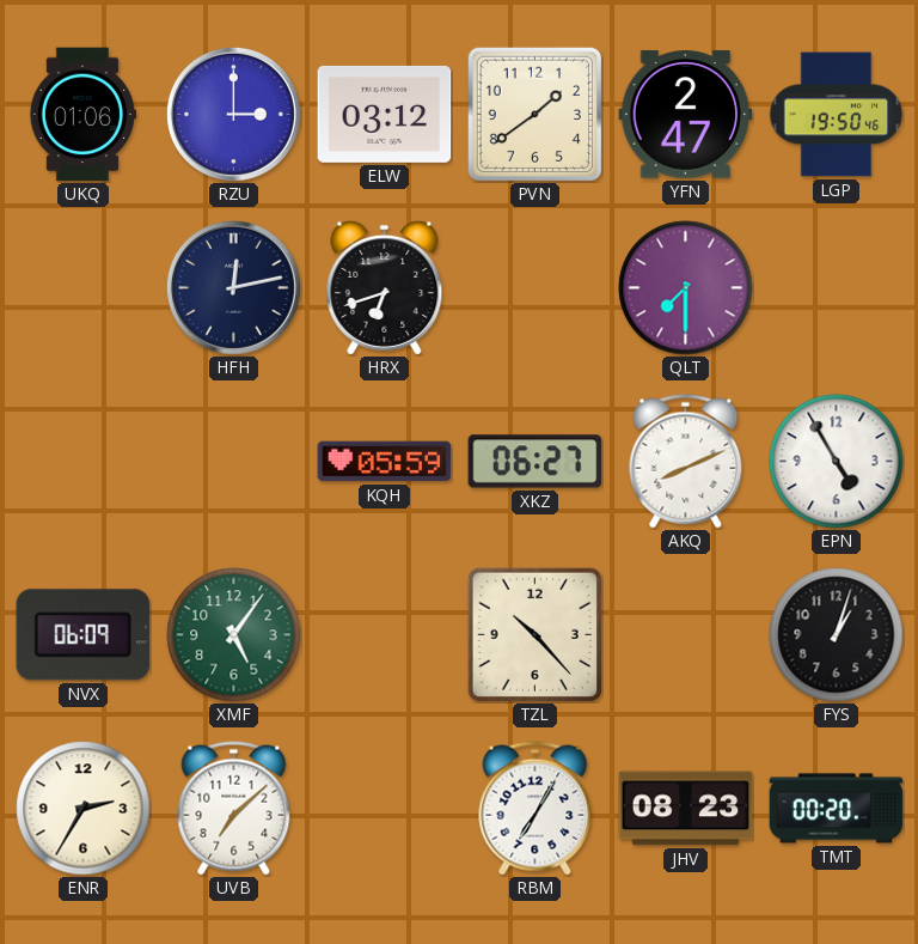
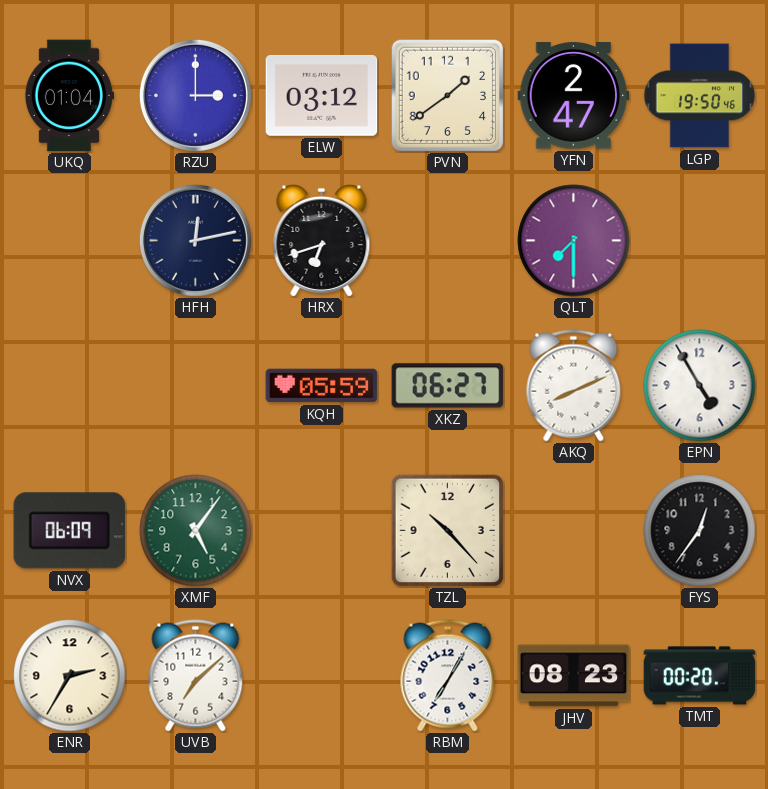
UKQ: 01:06 -> 01:04 (69, 96)
FYS: 1:03 -> 12:36 (700, 531)
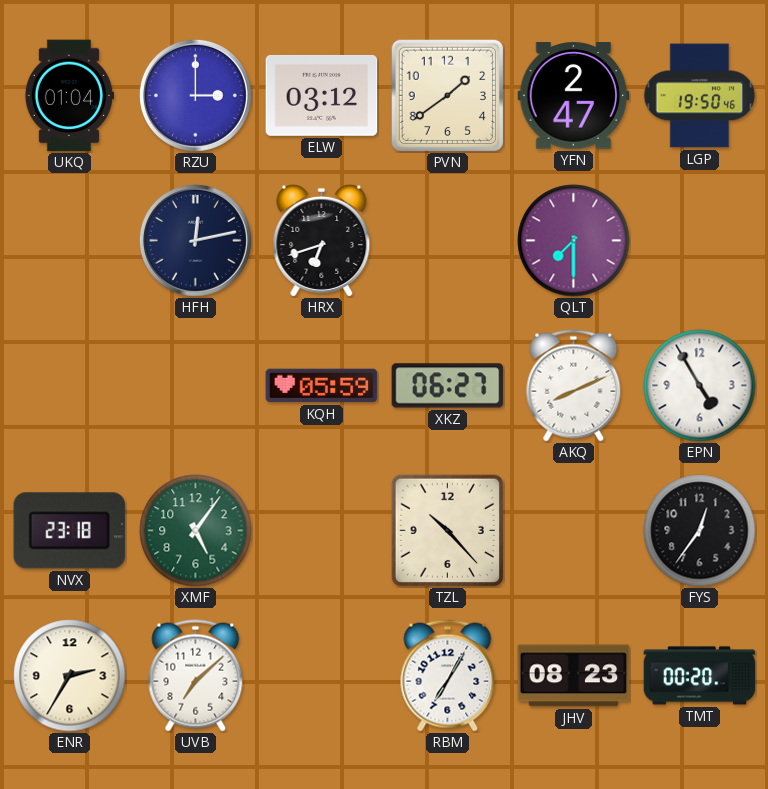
NVX: 06:09 -> 23:18 (70, 531)
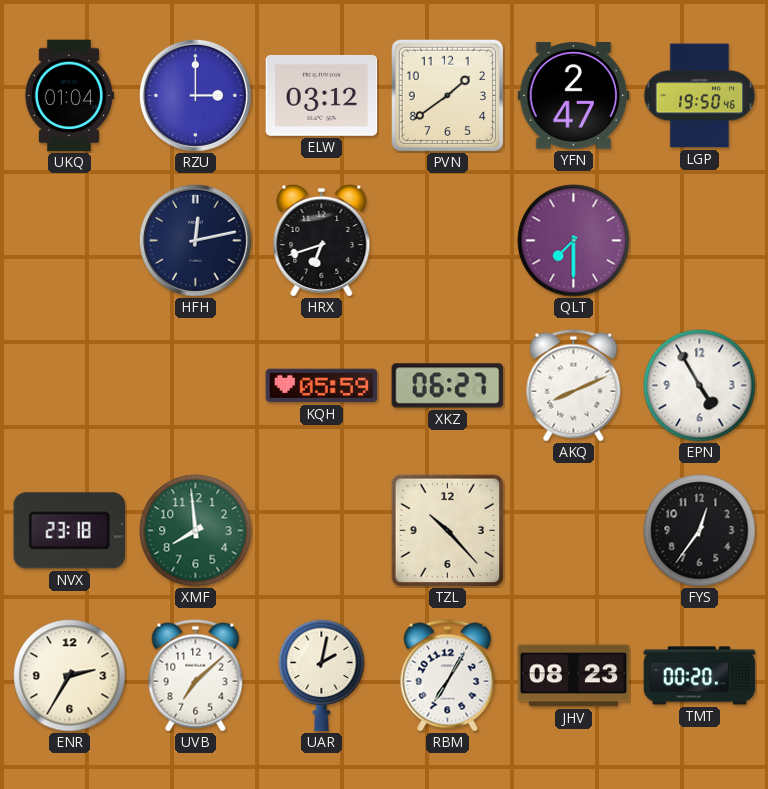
XMF: 5:06 -> 7:59 (196, 531)
UAR: none -> 2:02 (322, 675)
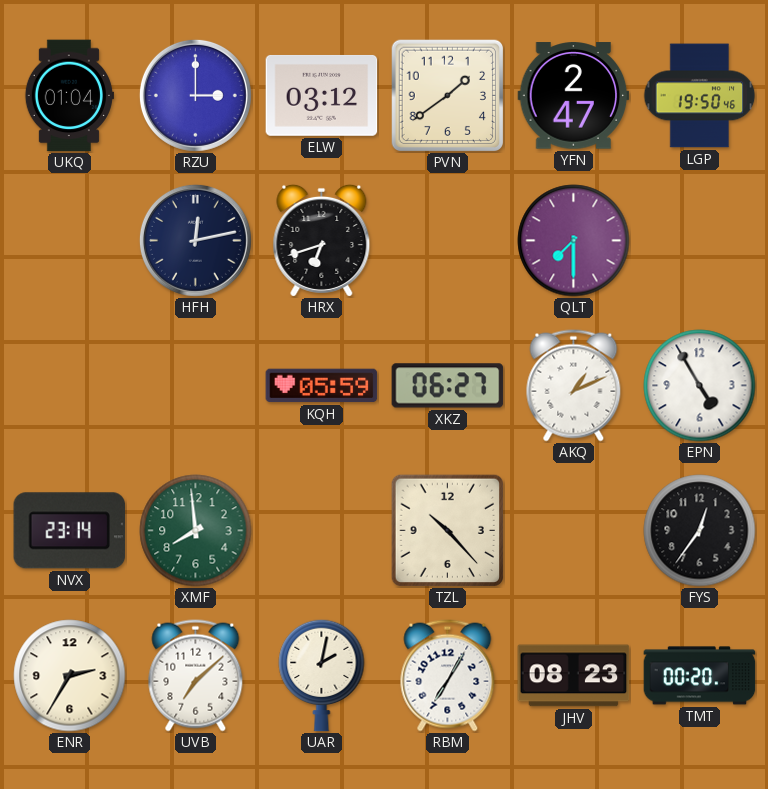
AKQ: 8:11 -> 1:11 (574, 386)
NVX: 23:18 -> 23:14 (70, 531)
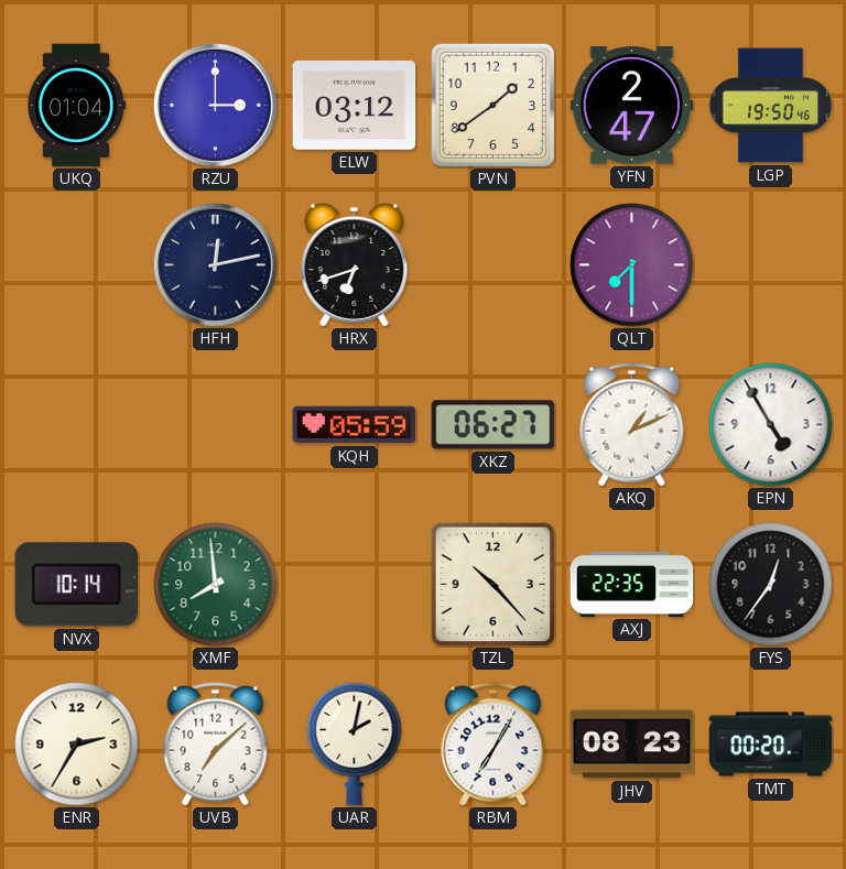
NVX: 23:14 -> 10:14 (77, 585)
AXJ: none -> 22:35 (632, 584)
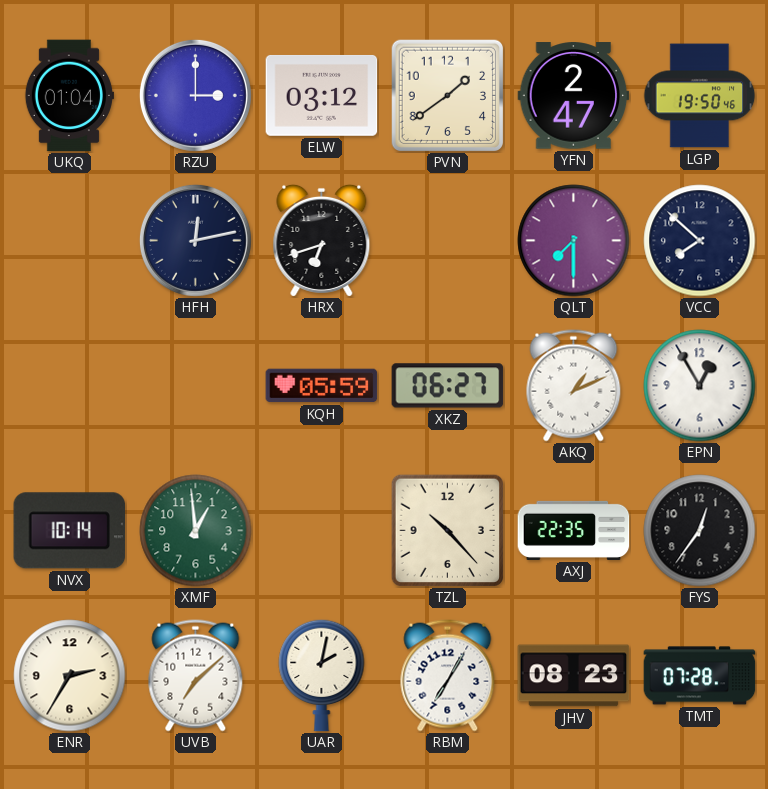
VCC: none -> 7:52 (700, 241)
EPN: 4:55 -> 12:55 (700, 386)
XMF: 7:59 -> 12:59 (196, 531)
TMT: 00:20 -> 07:28 (700, 676)
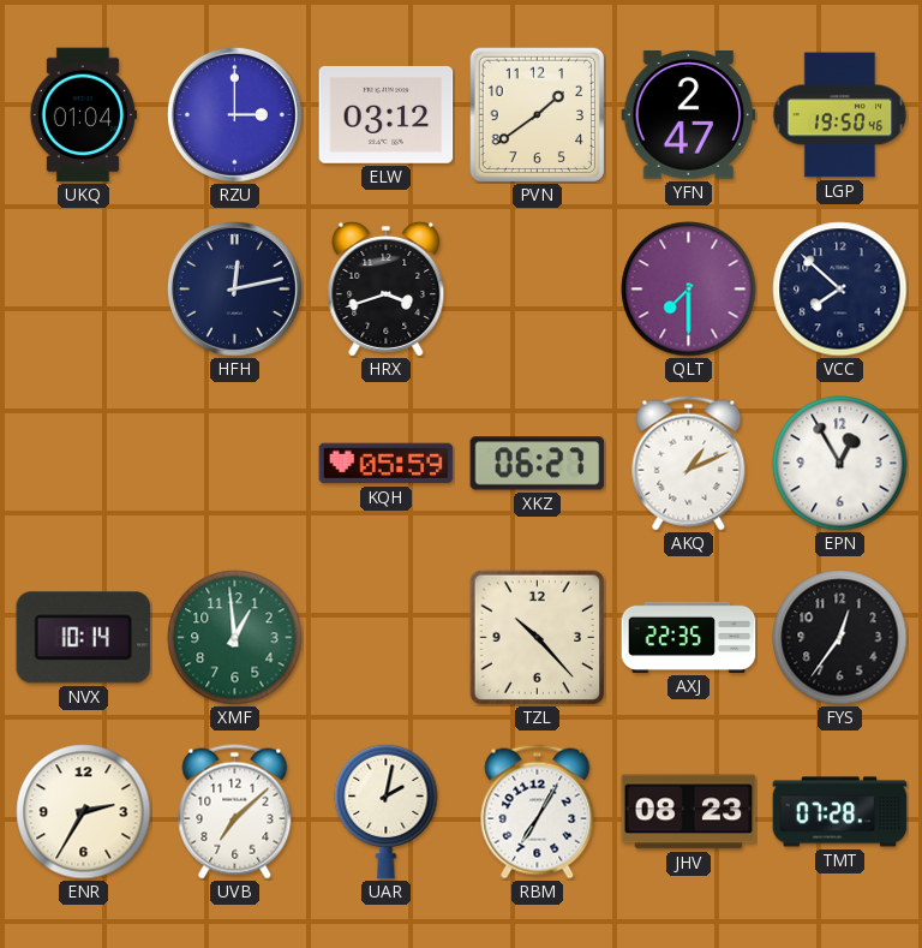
HRX: 6:42 -> 3:42 (387, 288)
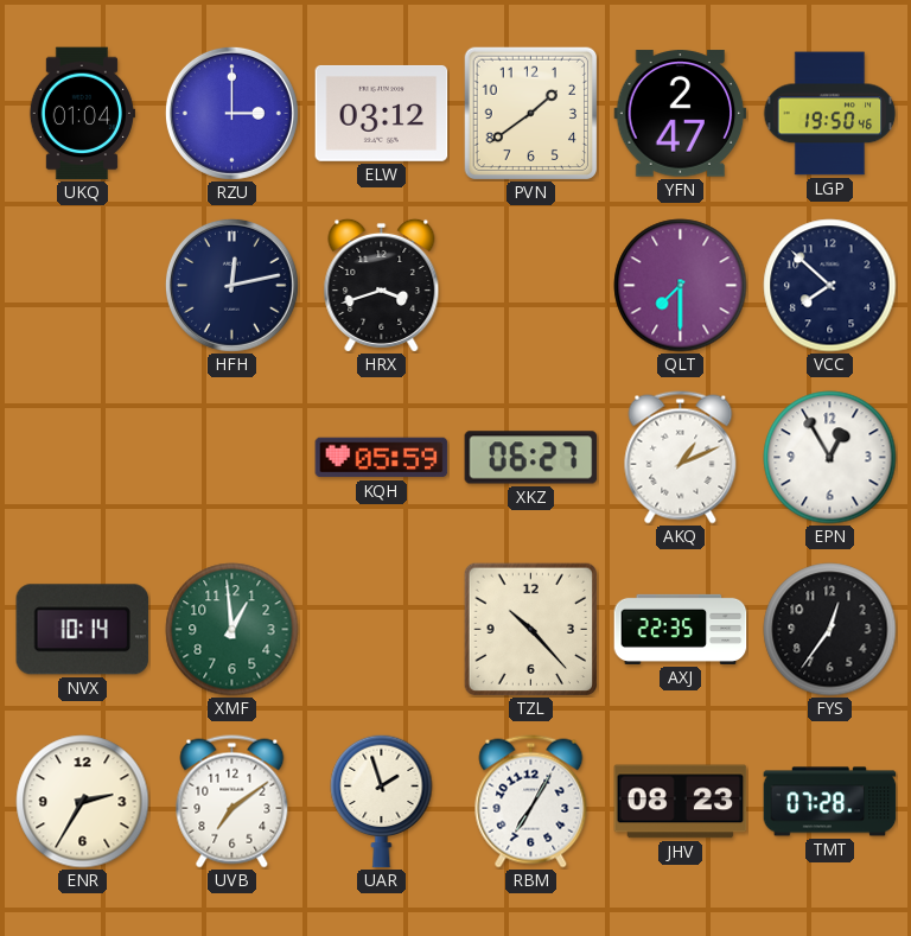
UVB: 7:08 -> 7:09 (232, 802)
UAR: 2:02 -> 1:57 (382, 801)
